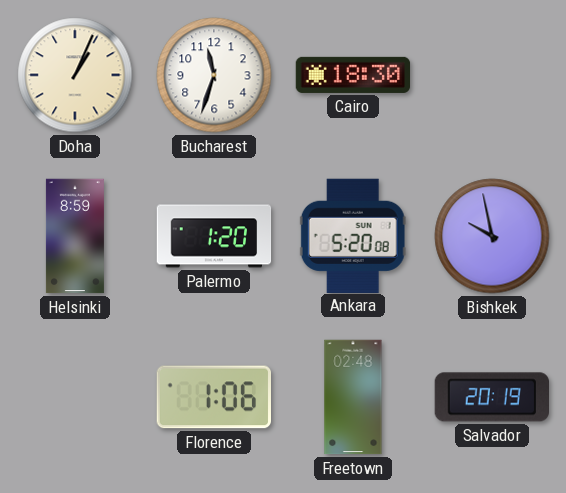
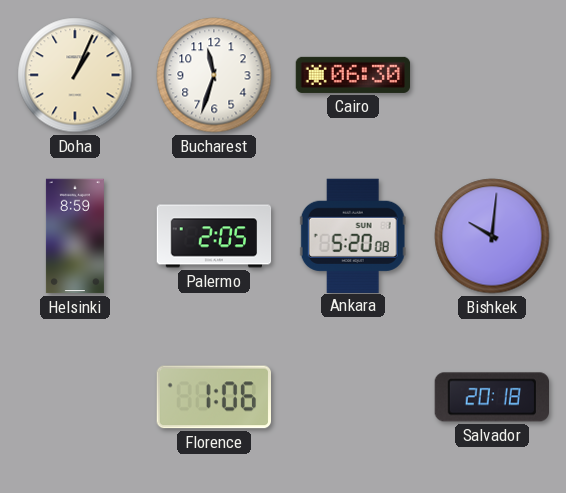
Cairo: 18:30 -> 06:30 (353, 75)
Palermo: 1:20 -> 2:05 (214, 236)
Bishkek: 9:58 -> 10:01 (492, 236)
Freetown: 02:48 -> none (353, 397)
Salvador: 20:19 -> 20:18 (491, 397)
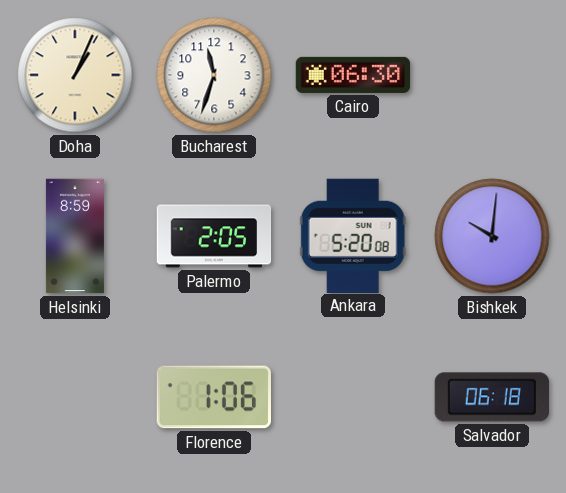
Salvador: 20:18 -> 06:18 (491, 397)
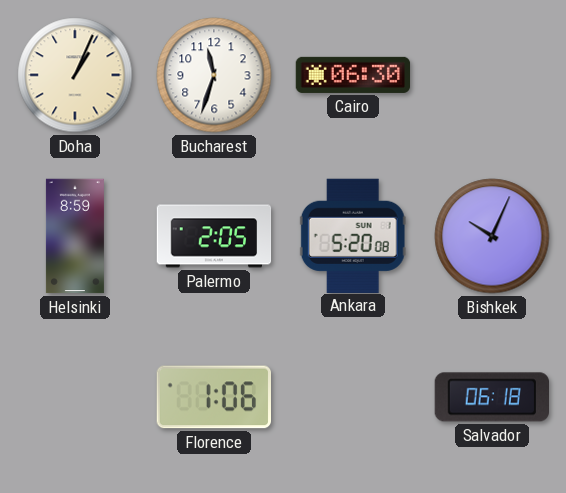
Bishkek: 10:01 -> 10:04 (492, 236)
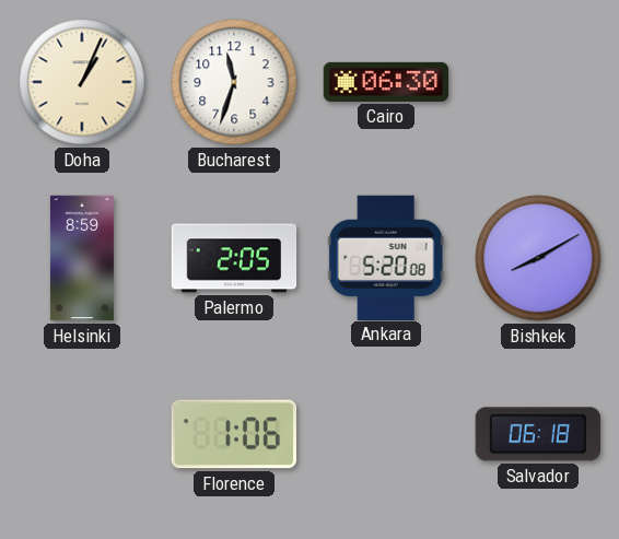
Bishkek: 10:04 -> 8:10 (538, 258)
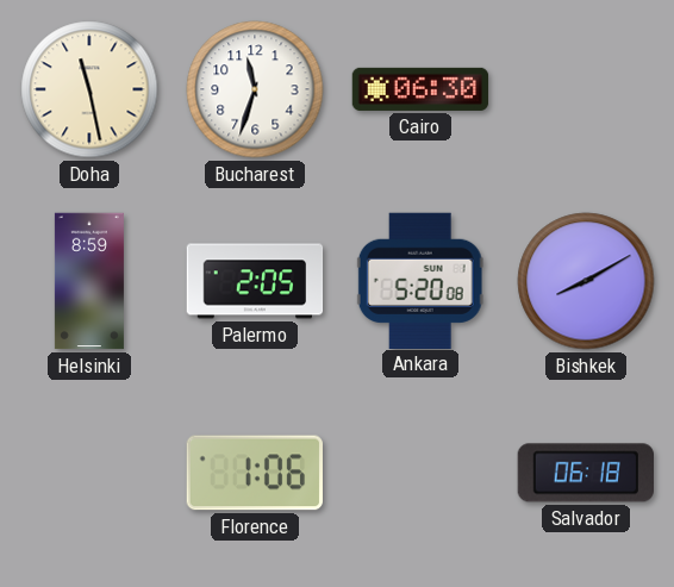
Doha: 1:04 -> 11:28 (89, 89)
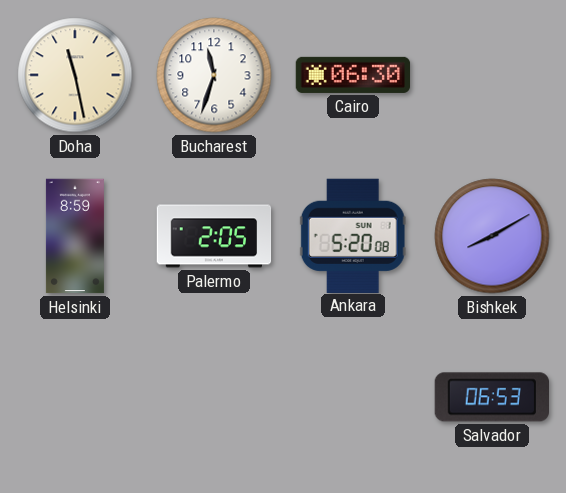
Florence: 1:06 -> none (254, 473)
Salvador: 06:18 -> 06:53 (491, 397)
